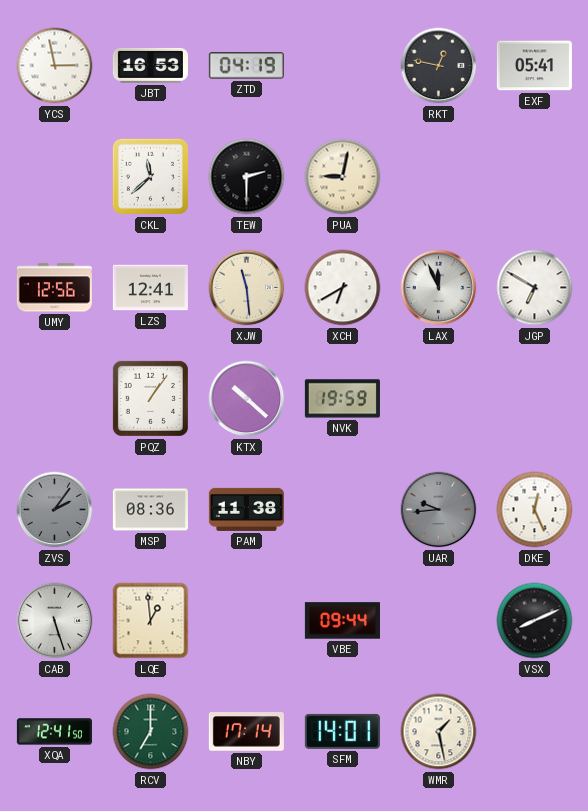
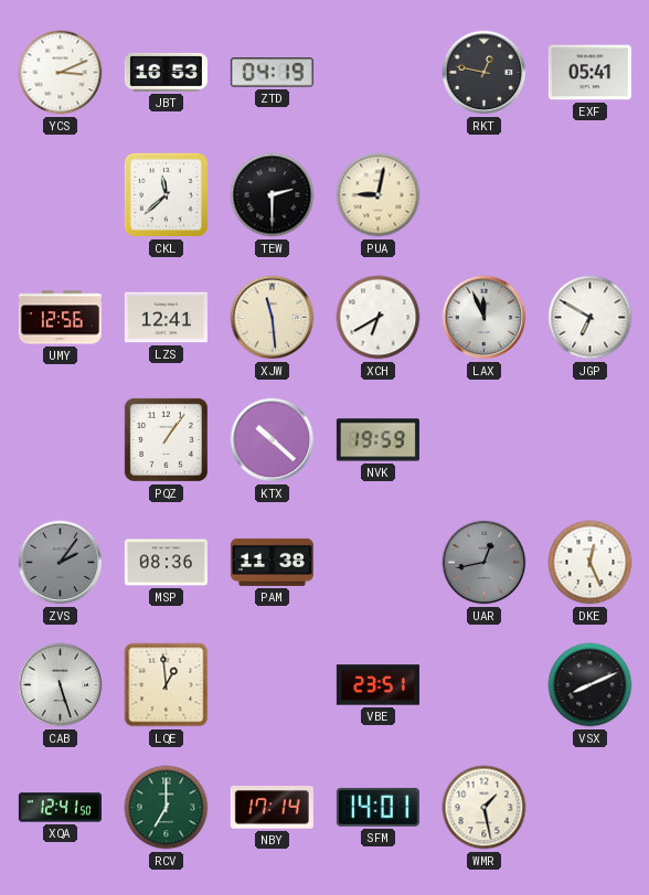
YCS: 2:58 -> 3:11 (61, 73)
UAR: 9:44 -> 12:43 (485, 563)
VBE: 09:44 -> 23:51 (377, 685)
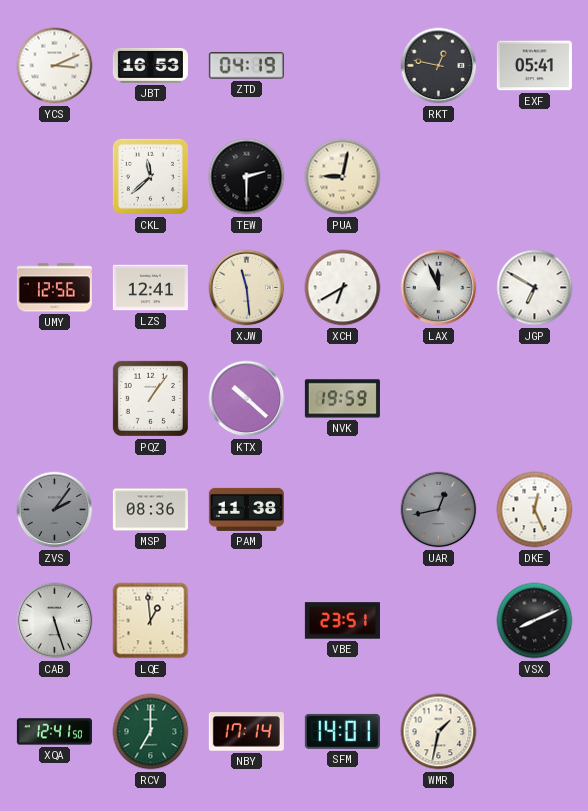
WMR: 1:28 -> 1:32 (439, 732)
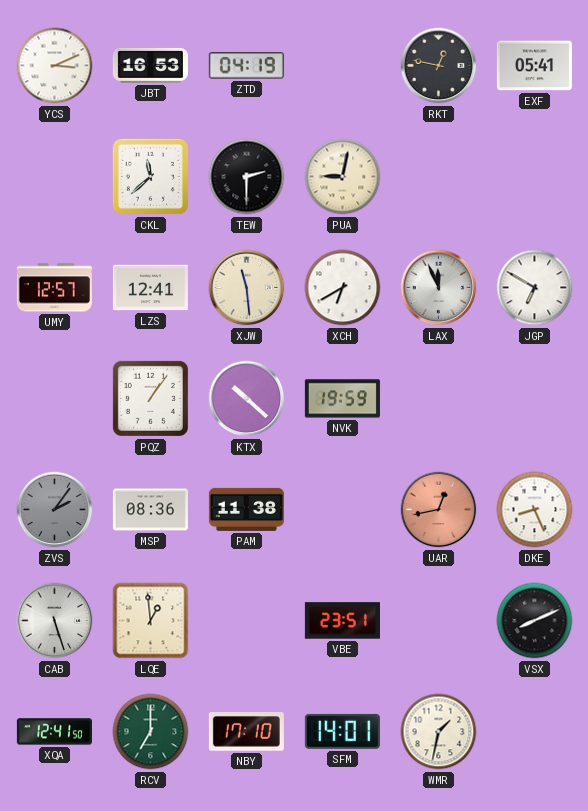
UMY: 12:56 -> 12:57 (54, 288)
UAR dial: grey -> salmon (439, 510)
DKE: 12:26 -> 8:26 (535, 510)
NBY: 17:14 -> 17:10 (246, 732)
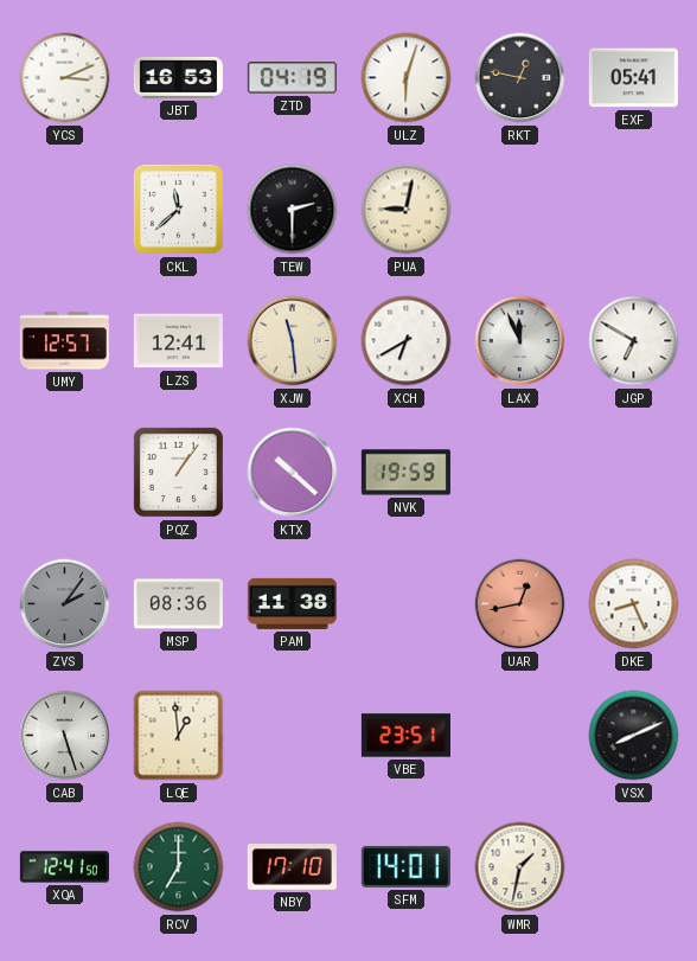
ULZ: none -> 6:03 (407, 78)
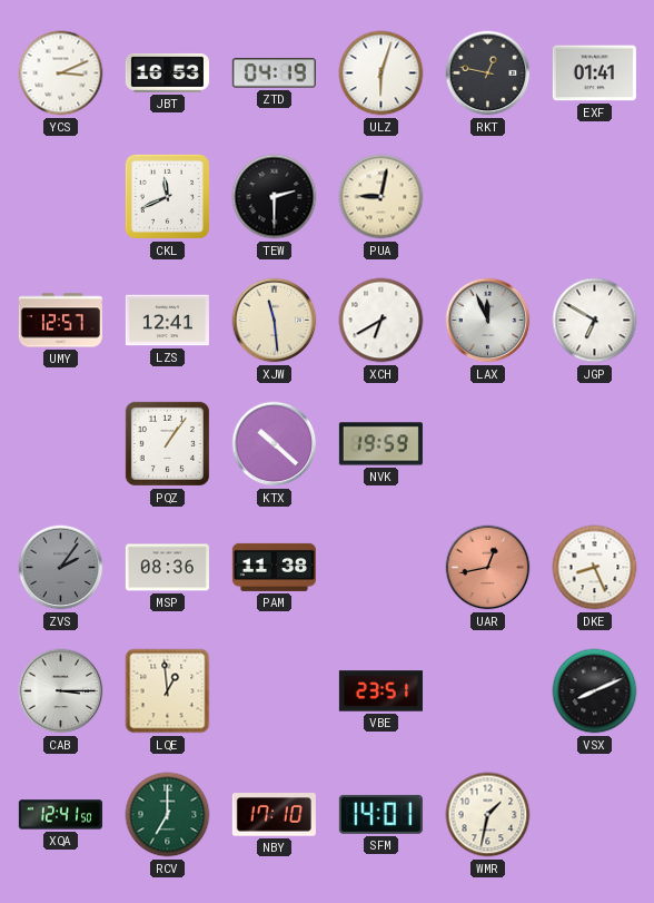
EXF: 05:41 -> 01:41 (594, 73)
CKL: 11:38 -> 11:41 (167, 196)
CAB: 5:27 -> 3:15 (61, 691)
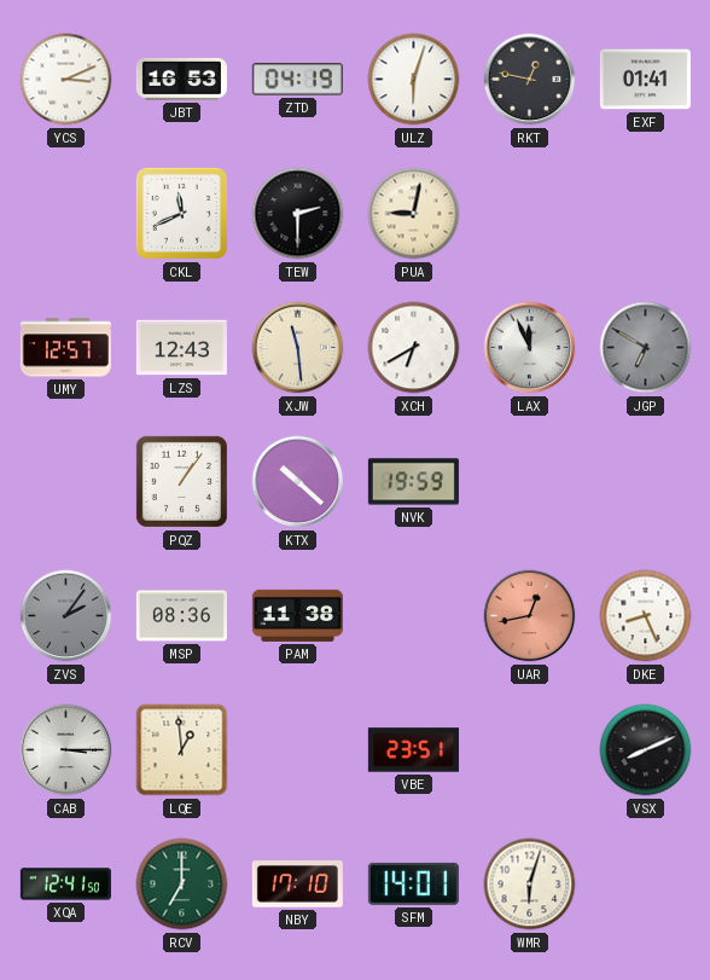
LZS: 12:41 -> 12:43 (181, 348)
JGP dial: white -> grey (646, 348)
WMR: 1:32 -> 6:03 (530, 885)
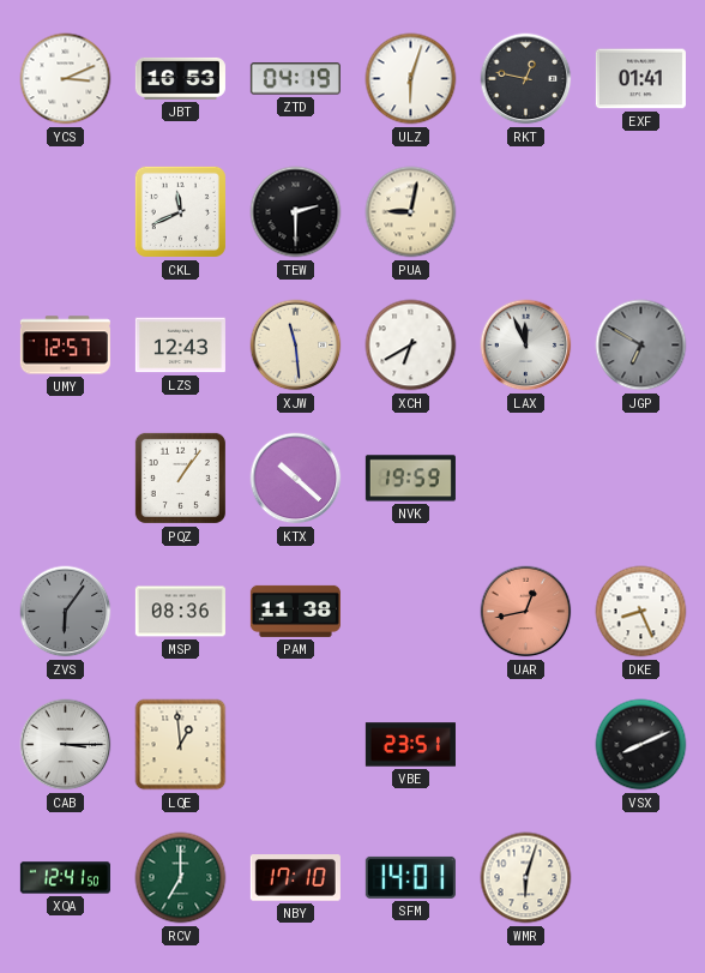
ZVS: 2:06 -> 6:06 (66, 612)
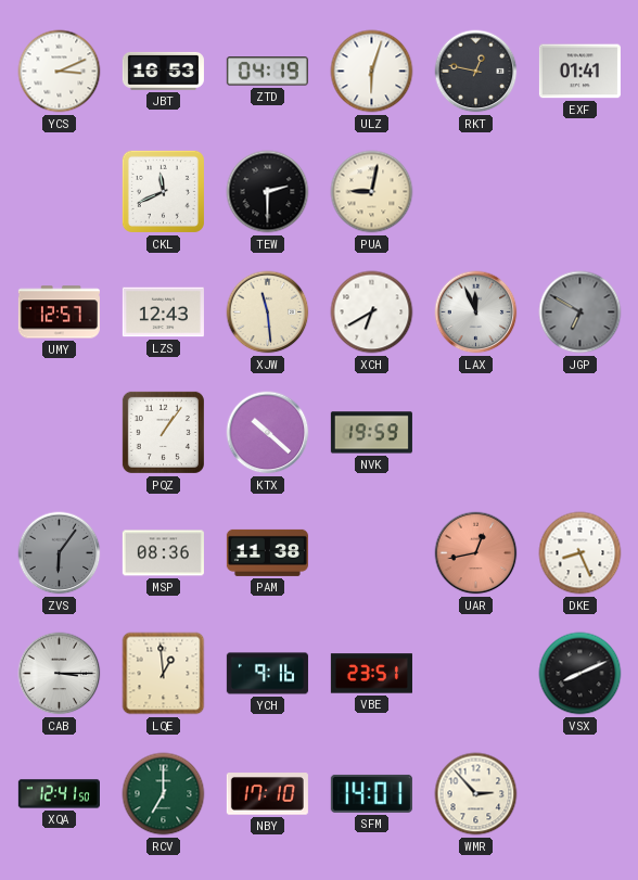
YCH: none -> 9:16 (267, 674)
WMR: 6:03 -> 2:53 (476, 794)
